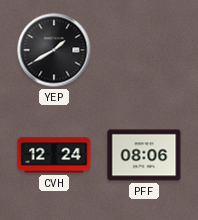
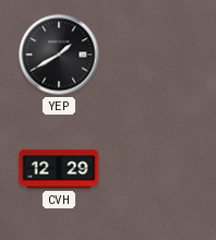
CVH: 12:24 -> 12:29 (59, 169)
PFF: 08:06 -> none (144, 155)
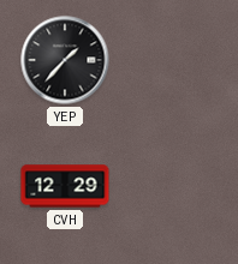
YEP: 1:40 -> 1:37 (65, 60)
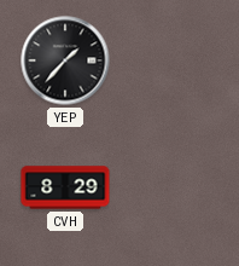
CVH: 12:29 -> 8:29 (65, 187)
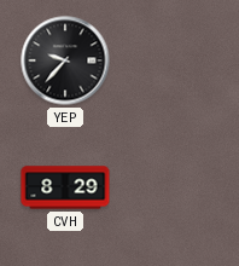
YEP: 1:37 -> 9:37 (65, 60)
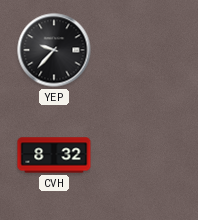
CVH: 8:29 -> 8:32 (54, 155)
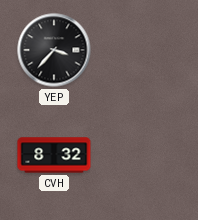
YEP: 9:37 -> 3:37 (54, 50)
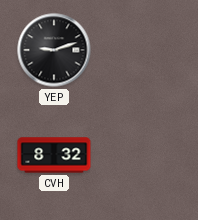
YEP: 3:37 -> 9:12 (54, 50)
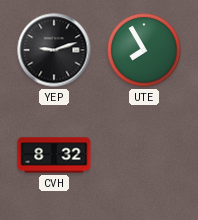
UTE: none -> 7:55 (144, 50)
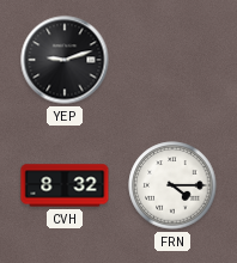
UTE: 7:55 -> none (144, 50)
FRN: none -> 4:15 (172, 185)
